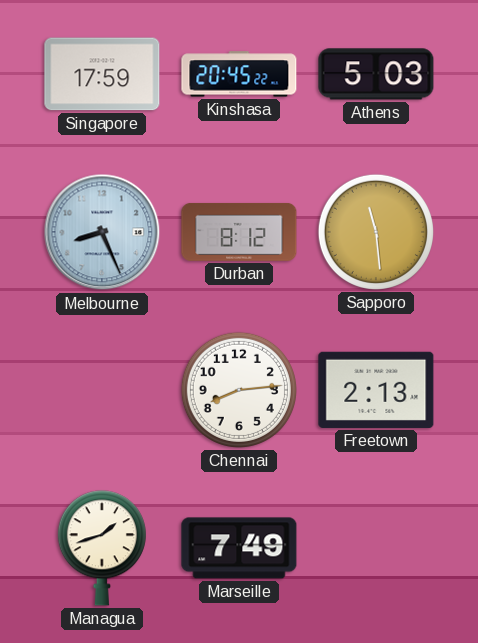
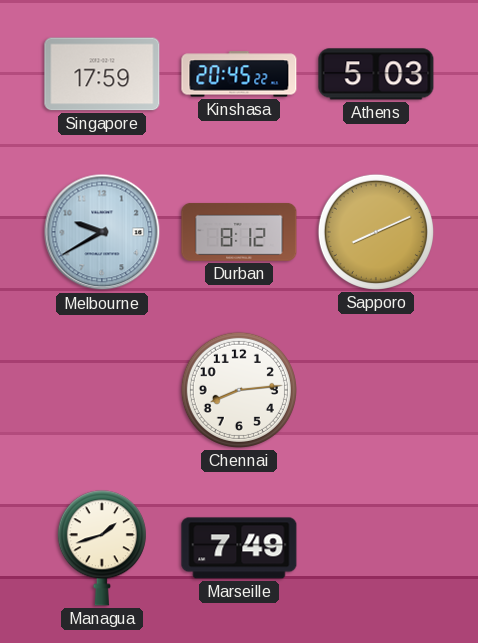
Melbourne: 8:26 -> 9:40 (102, 232)
Sapporo: 11:29 -> 8:11 (376, 232)
Freetown: 2:13 -> none (376, 390)
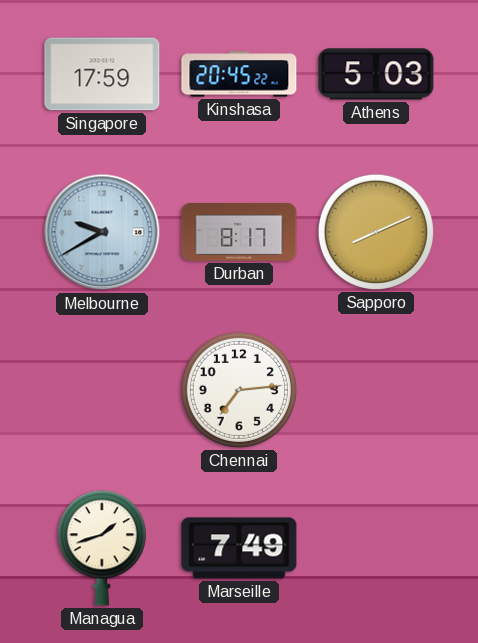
Durban: 8:12 -> 8:17 (239, 232)
Chennai: 8:14 -> 7:14 (239, 390)
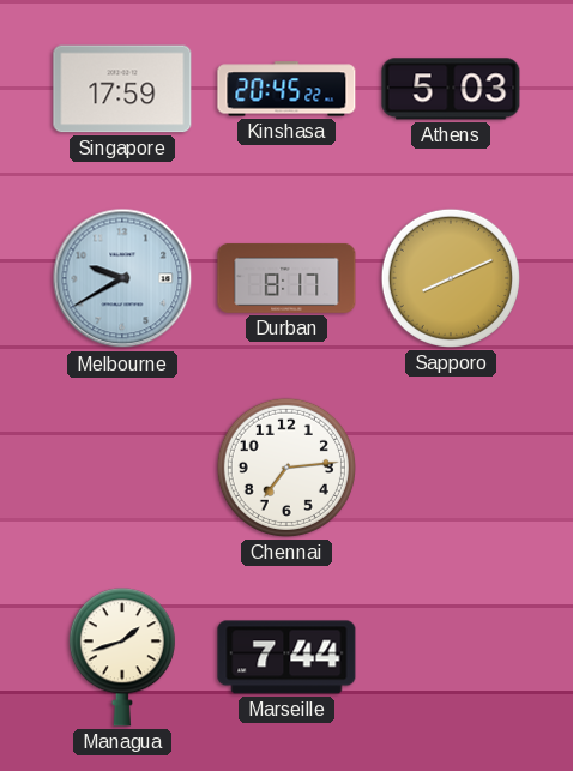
Marseille: 7:49 -> 7:44 (286, 657)
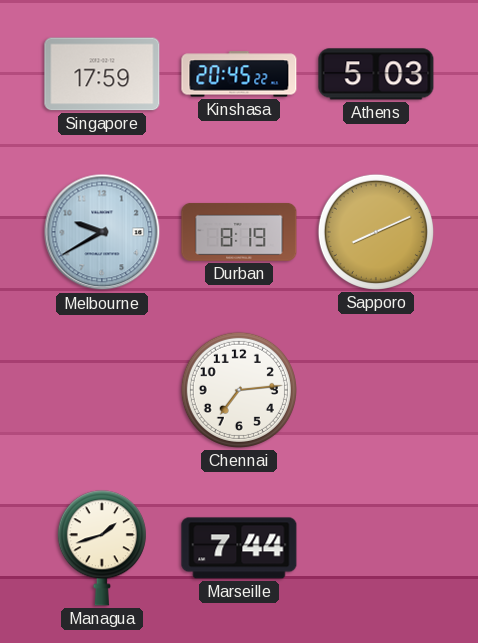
Durban: 8:17 -> 8:19 (239, 232)
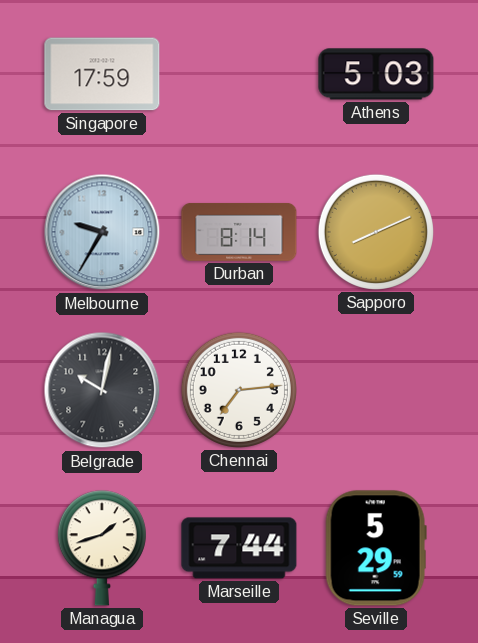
Kinshasa: 20:45 -> none (239, 74)
Melbourne: 9:40 -> 9:35 (102, 232)
Durban: 8:19 -> 8:14 (239, 232)
Belgrade: none -> 10:02 (102, 390)
Seville: none -> 5:29 (376, 548)
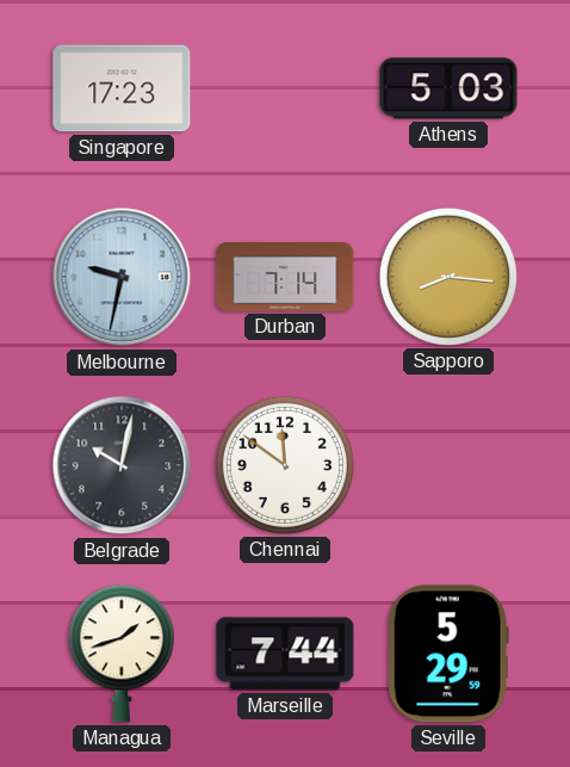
Singapore: 17:59 -> 17:23 (122, 88)
Melbourne: 9:35 -> 9:32 (122, 277)
Durban: 8:14 -> 7:14 (285, 277)
Sapporo: 8:11 -> 8:16 (448, 277)
Chennai: 7:14 -> 11:51 (285, 465)
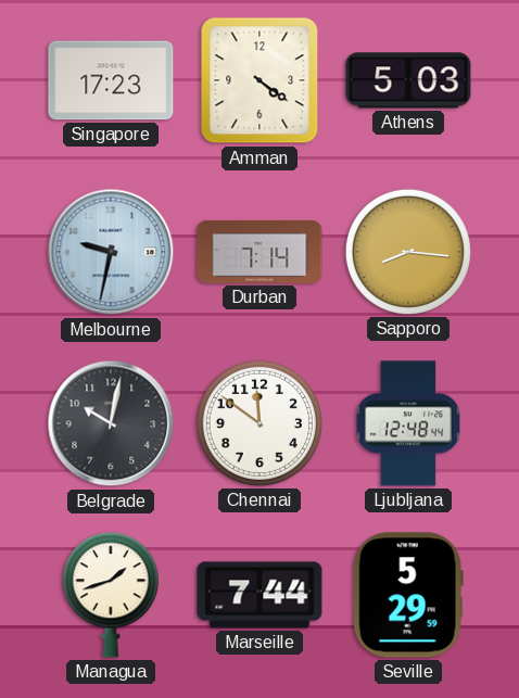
Amman: none -> 4:21 (259, 80)
Ljubljana: none -> 12:48 (408, 423)
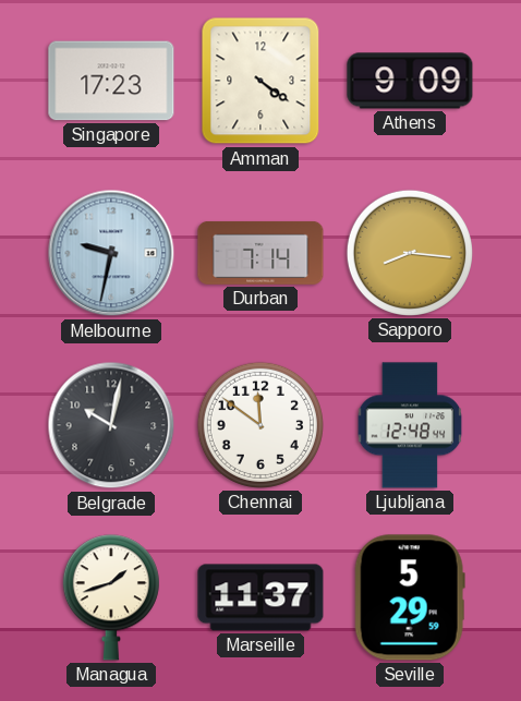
Athens: 5:03 -> 9:09 (410, 81)
Marseille: 7:44 -> 11:37 (260, 597)
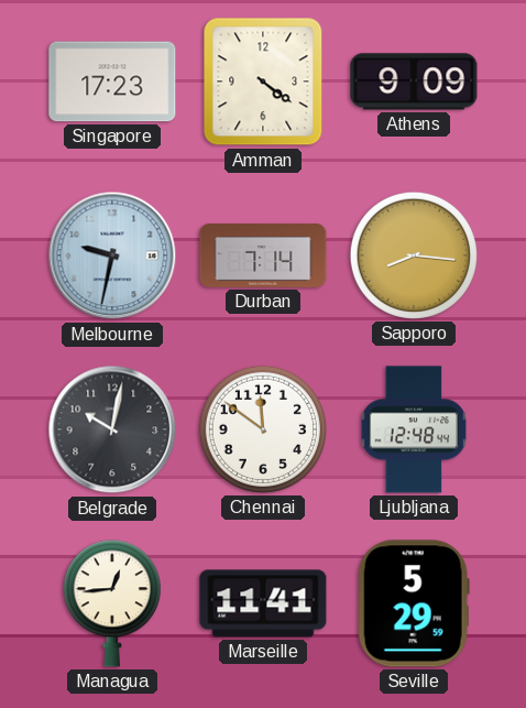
Managua: 1:42 -> 12:44 (112, 603)
Marseille: 11:37 -> 11:41 (263, 603)
